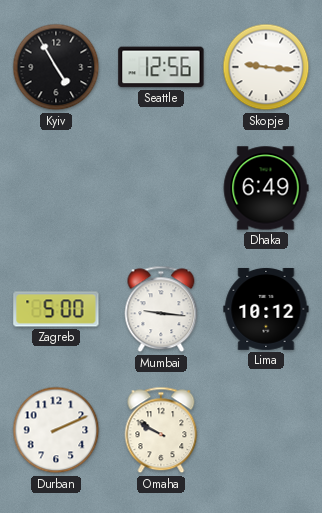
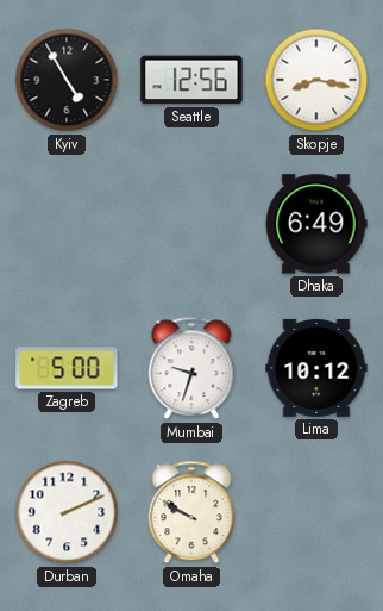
Skopje: 9:16 -> 8:17 (316, 80)
Mumbai: 9:16 -> 9:33 (191, 368)
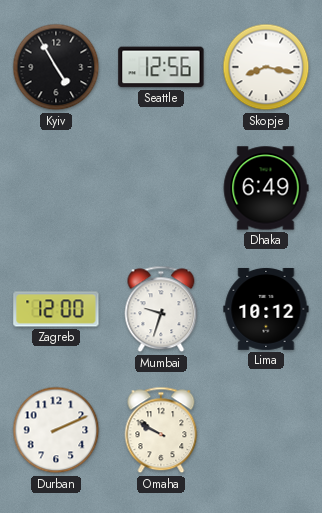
Zagreb: 5:00 -> 12:00 (56, 309)
